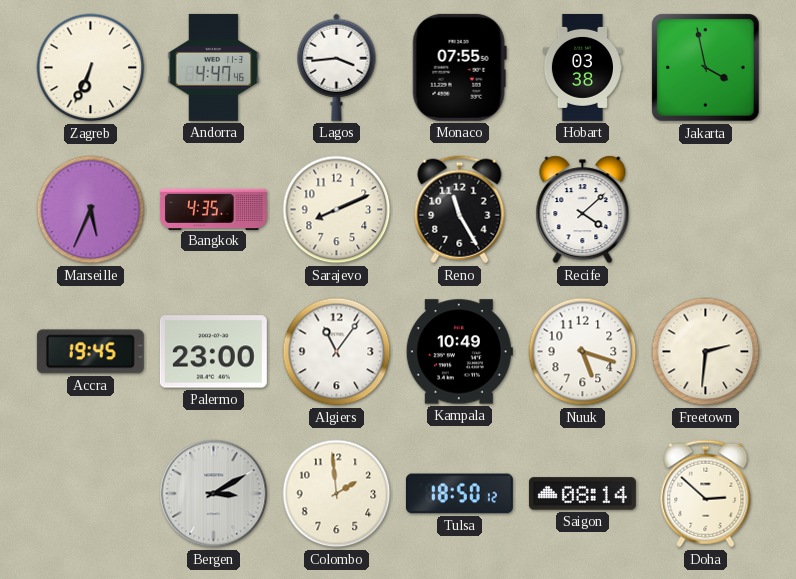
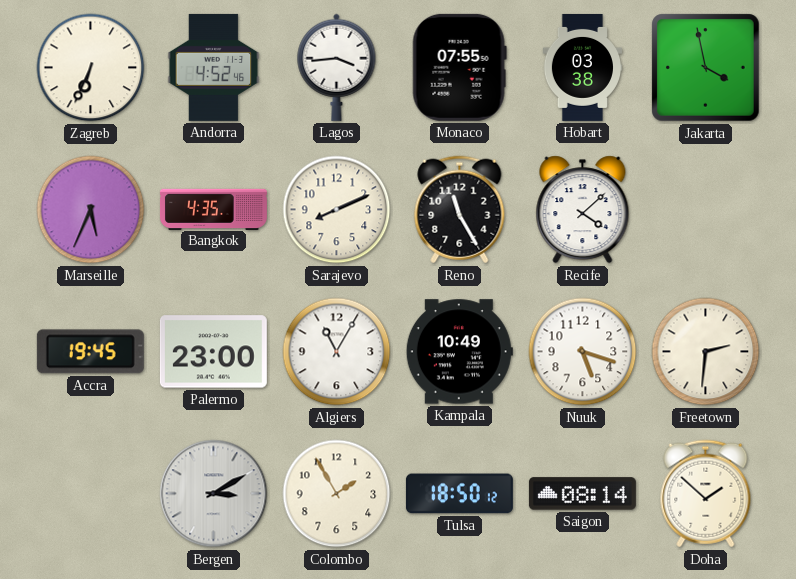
Andorra: 4:47 -> 4:52 (214, 67)
Algiers: 11:06 -> 11:05 (337, 352)
Colombo: 1:59 -> 1:55 (337, 494)
Doha: 2:52 -> 1:52 (706, 494)
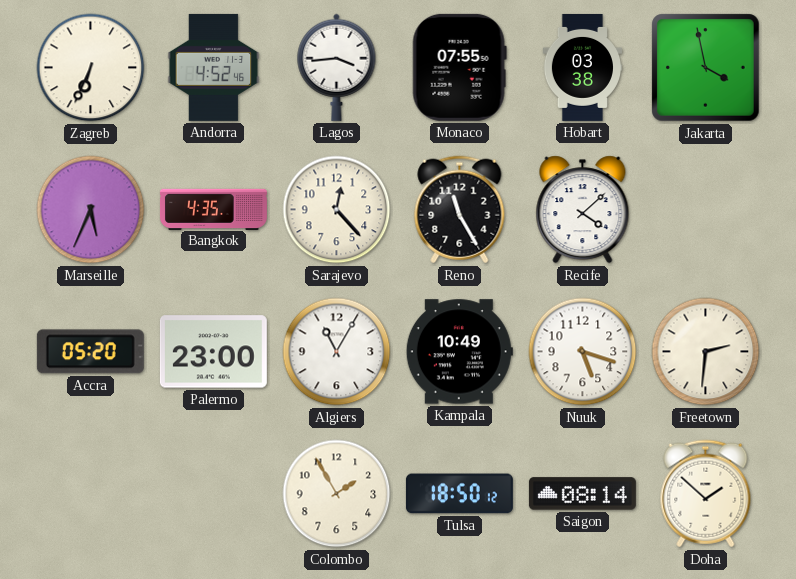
Sarajevo: 8:11 -> 12:23 (337, 210)
Accra: 19:45 -> 05:20 (90, 352)
Bergen: 3:10 -> none (214, 494)
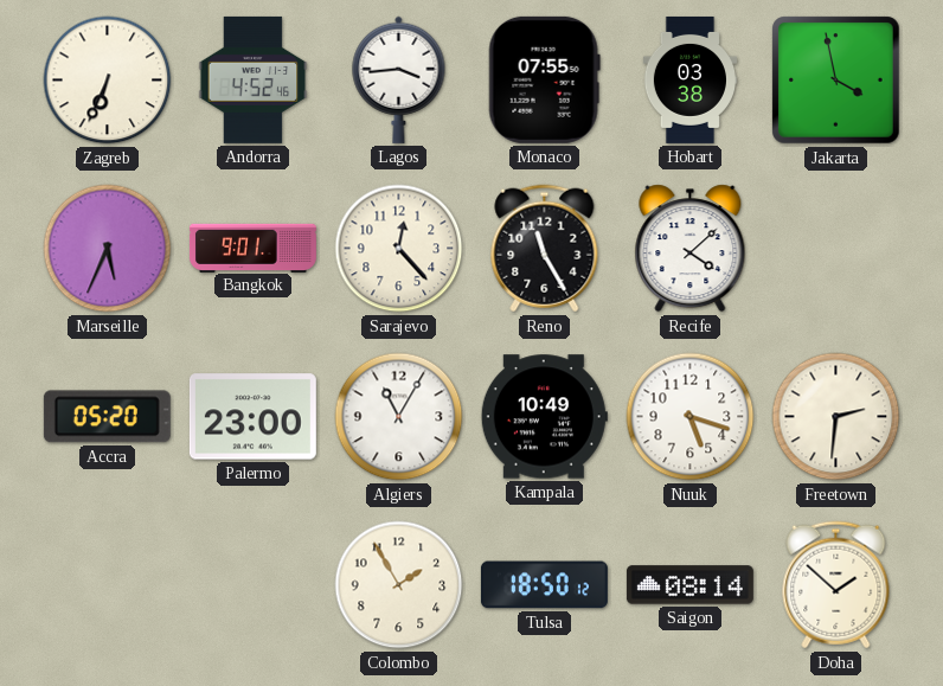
Bangkok: 4:35 -> 9:01 (252, 248)
